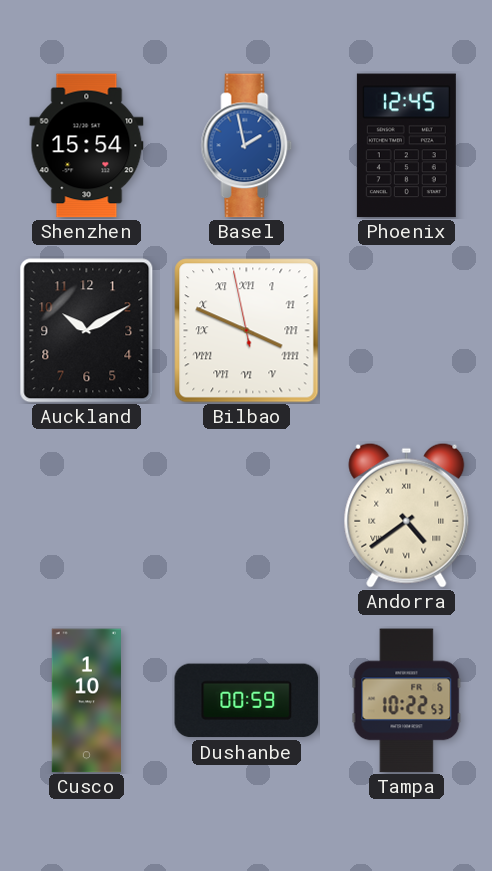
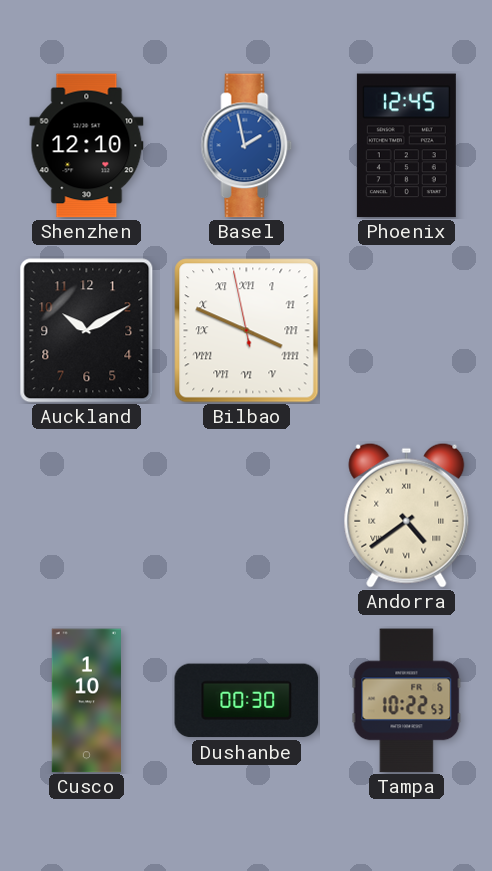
Shenzhen: 15:54 -> 12:10 (87, 146)
Dushanbe: 00:59 -> 00:30 (247, 701)
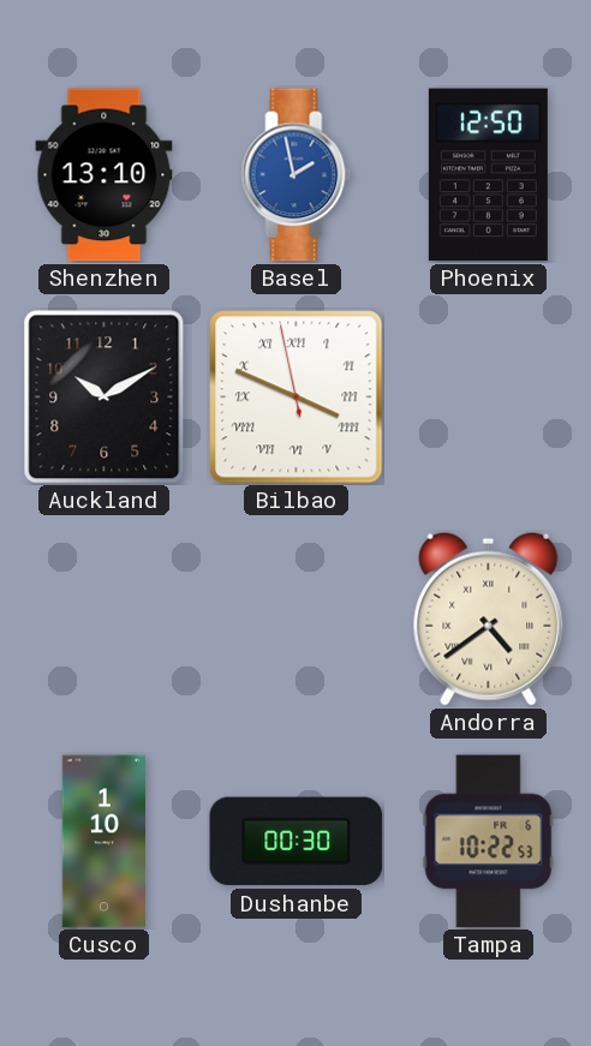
Shenzhen: 12:10 -> 13:10 (105, 175)
Phoenix: 12:45 -> 12:50 (488, 175)
